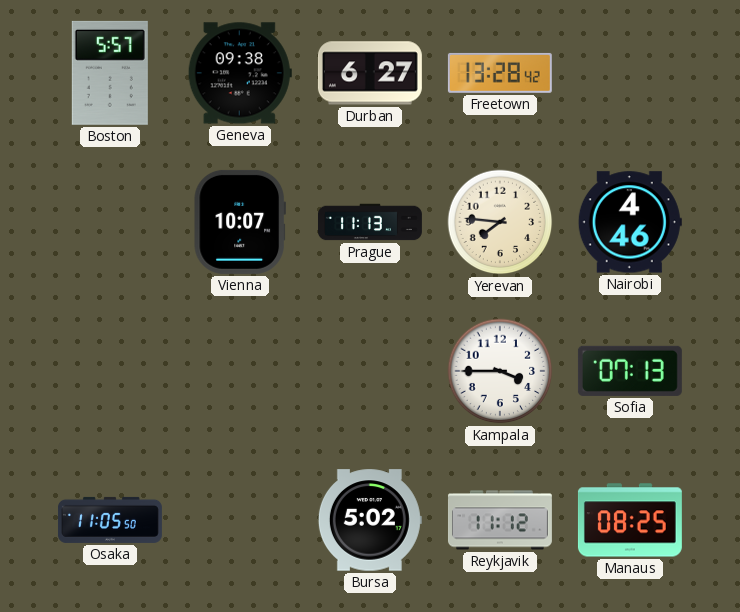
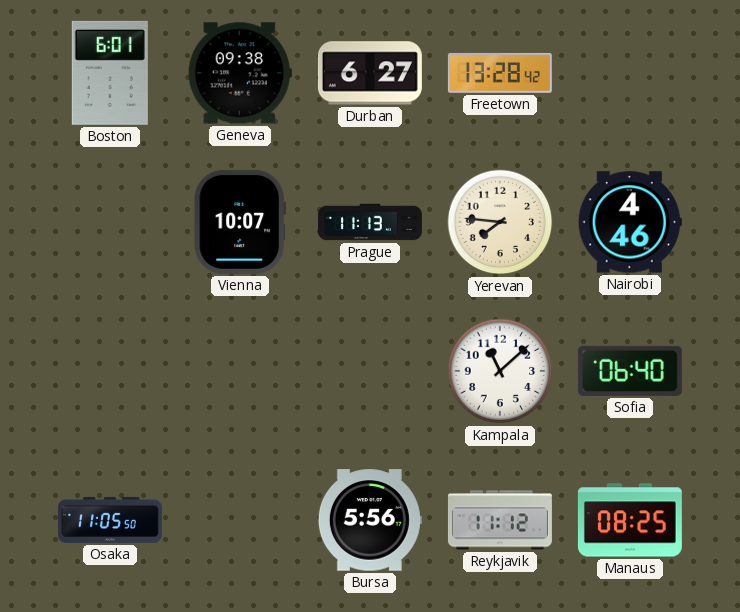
Boston: 5:57 -> 6:01 (110, 73)
Kampala: 3:45 -> 11:08 (500, 371)
Sofia: 07:13 -> 06:40 (630, 371)
Bursa: 5:02 -> 5:56 (370, 520)
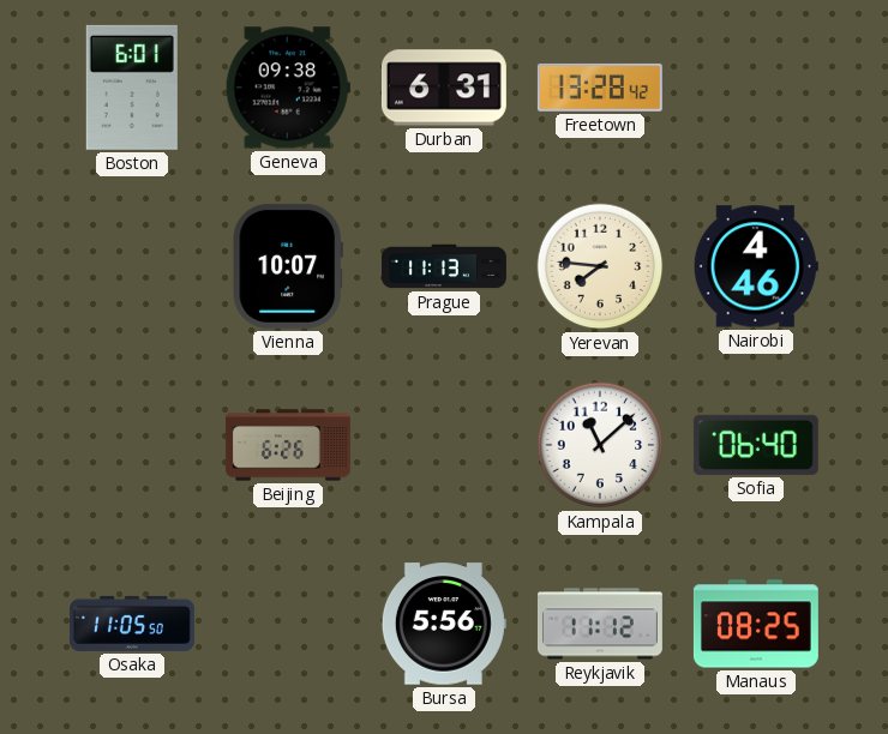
Durban: 6:27 -> 6:31 (444, 88)
Beijing: none -> 6:26 (288, 445)
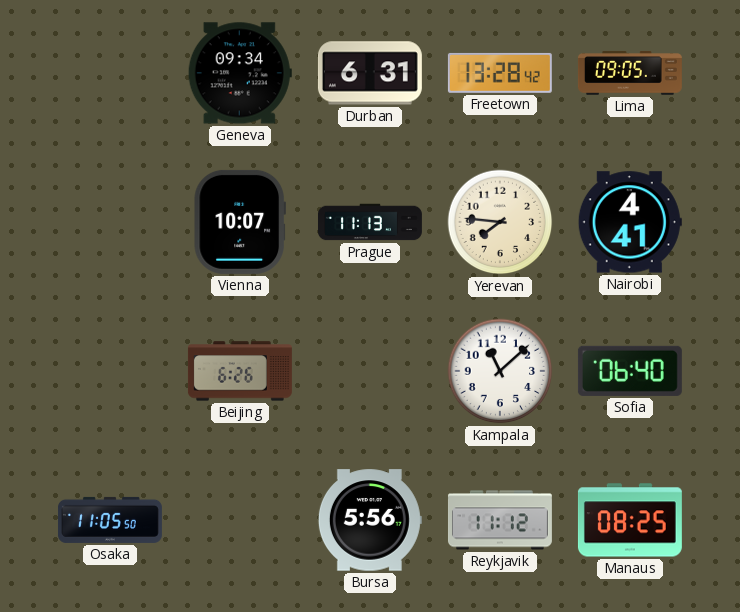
Boston: 6:01 -> none (132, 88)
Geneva: 09:38 -> 09:34 (240, 73)
Lima: none -> 09:05 (630, 73)
Nairobi: 4:46 -> 4:41 (630, 222)
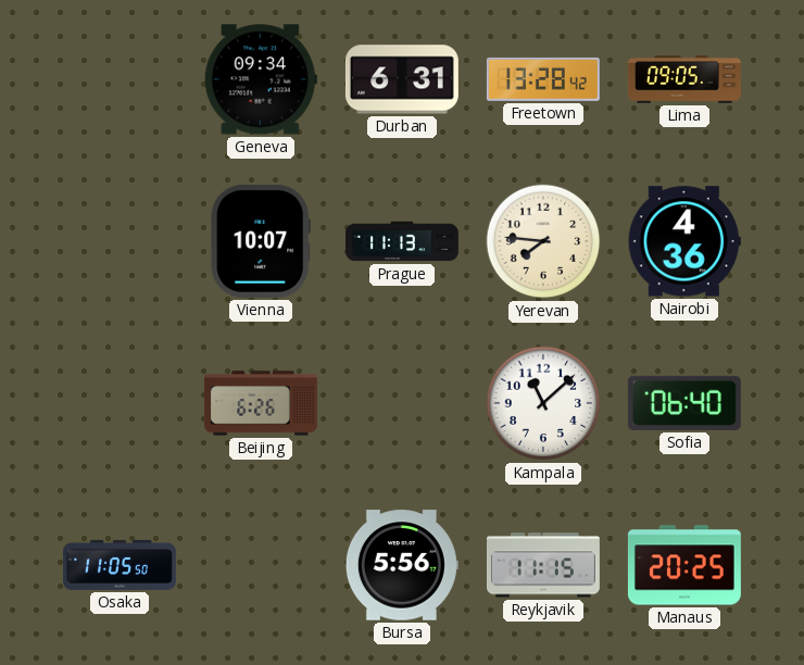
Nairobi: 4:41 -> 4:36 (684, 241)
Reykjavik: 11:12 -> 11:15 (543, 565)
Manaus: 08:25 -> 20:25 (684, 565)
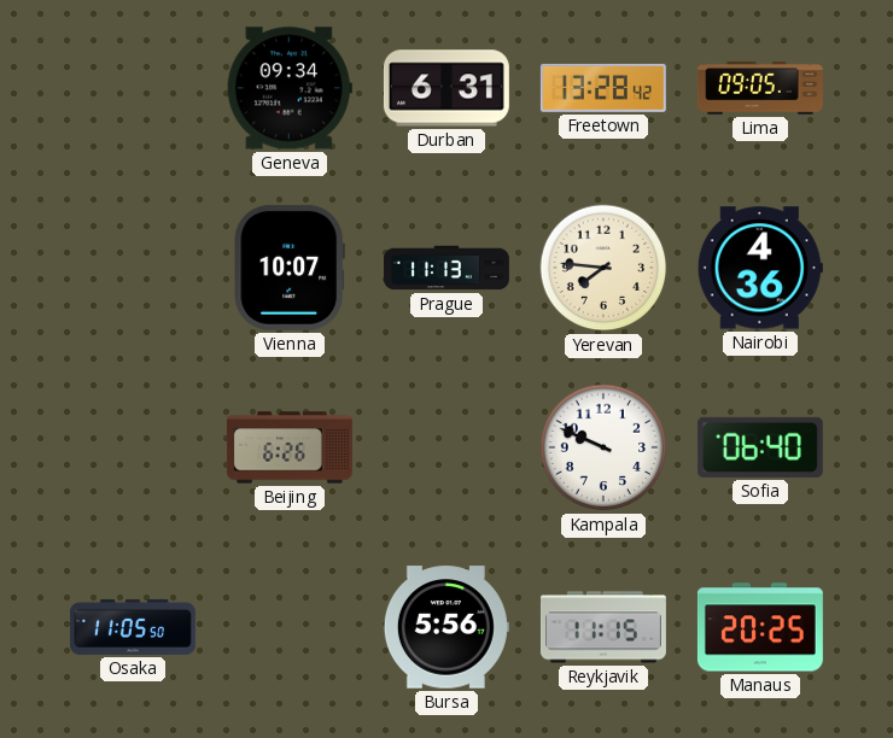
Kampala: 11:08 -> 9:49 (603, 447)
